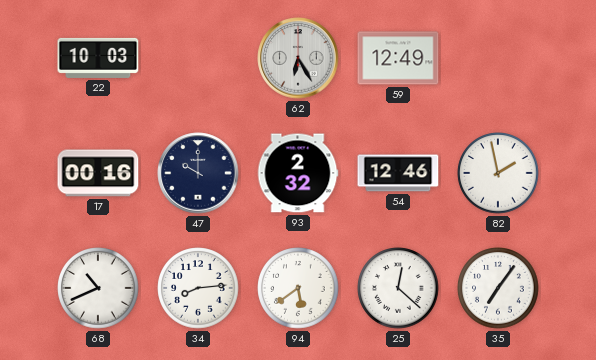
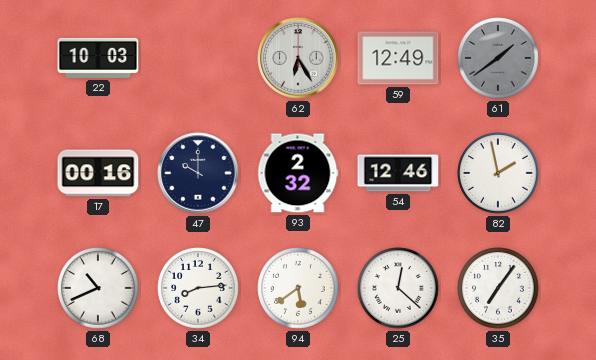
61: none -> 1:39 (498, 58)
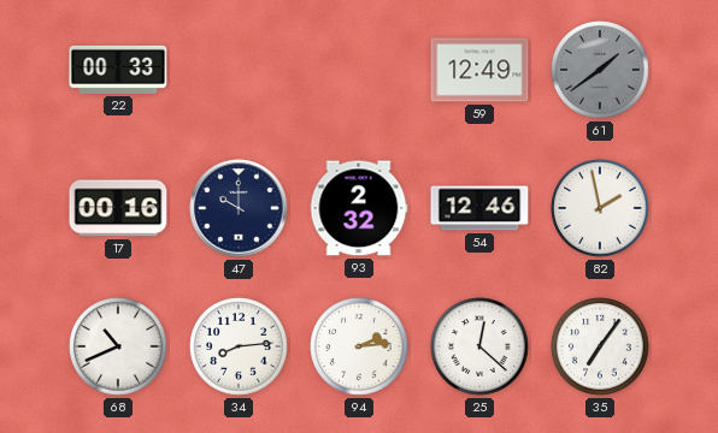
22: 10:03 -> 00:33 (118, 70)
62: 6:25 -> none (298, 58)
94: 5:39 -> 2:14 (359, 346)
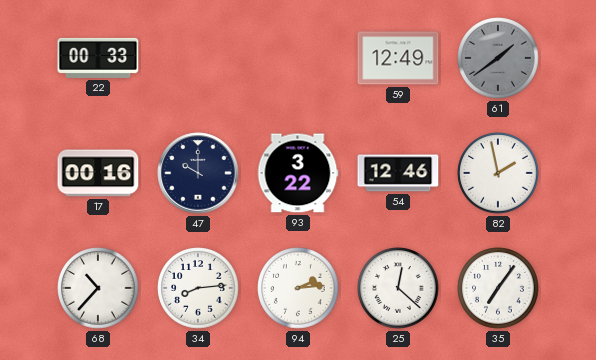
93: 2:32 -> 3:22 (298, 173)
68: 10:41 -> 10:37 (98, 288)
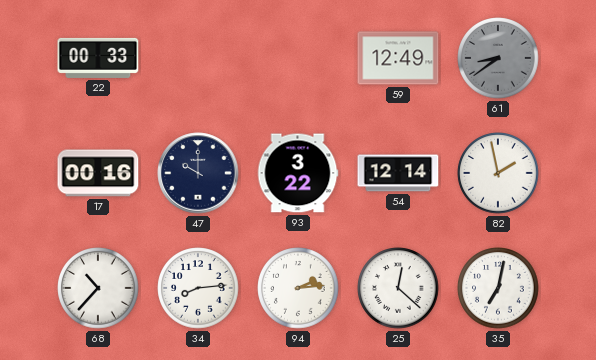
61: 1:39 -> 8:39 (498, 58)
54: 12:46 -> 12:14 (398, 173)
35: 7:06 -> 7:02 (498, 288)
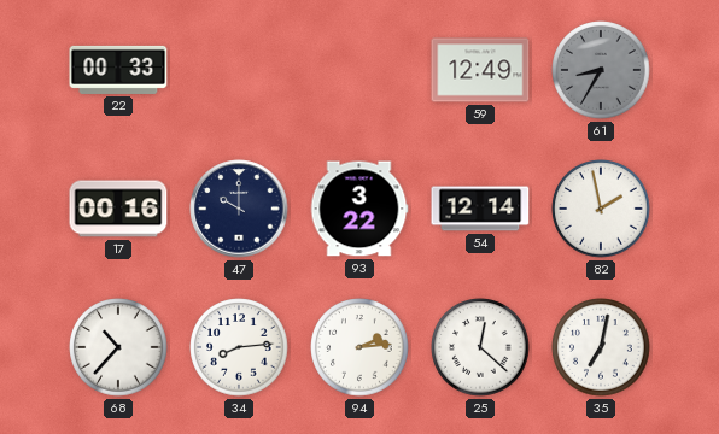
61: 8:39 -> 8:35 (601, 70)
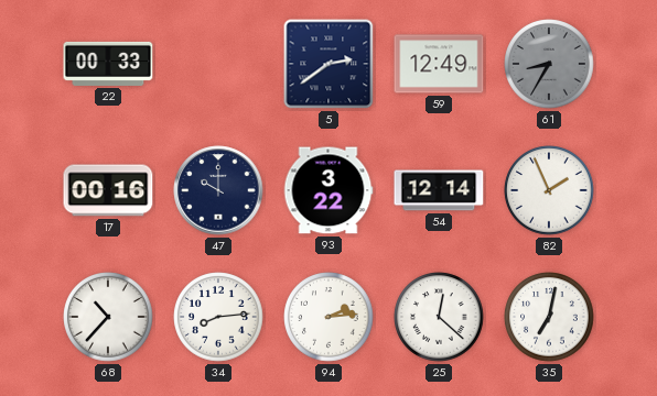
5: none -> 2:39 (328, 64)
82: 1:58 -> 1:56 (549, 190)
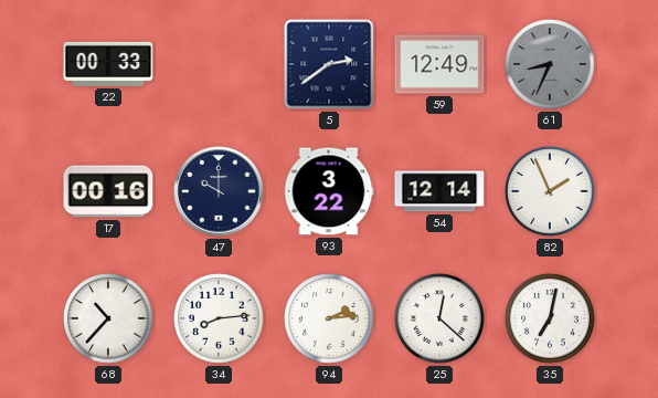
61: 8:35 -> 8:34 (550, 64)
